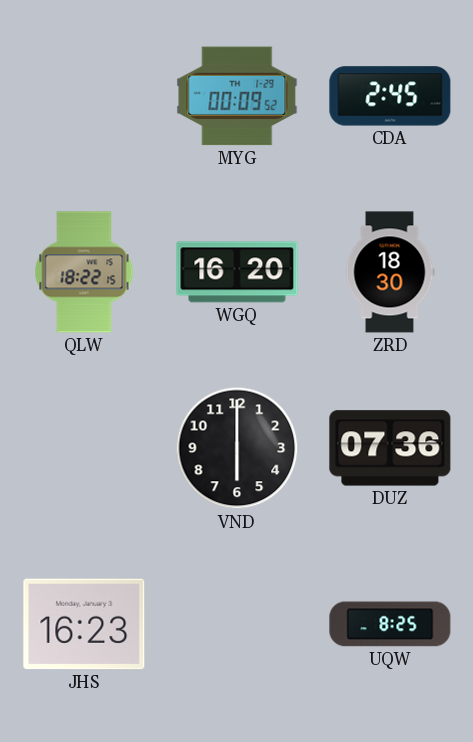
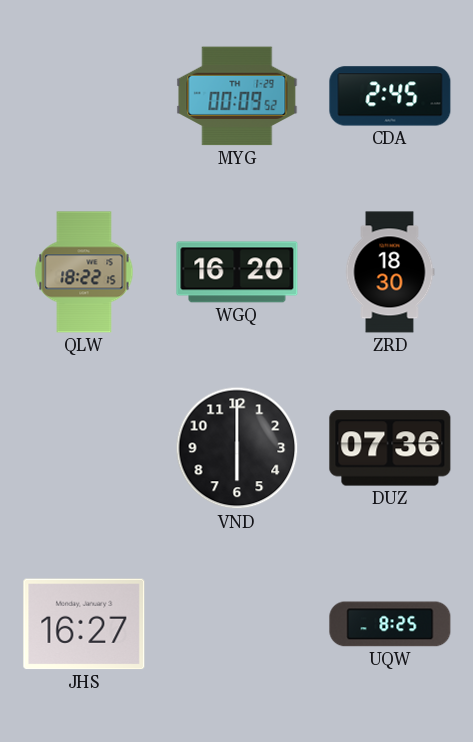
JHS: 16:23 -> 16:27 (84, 624)
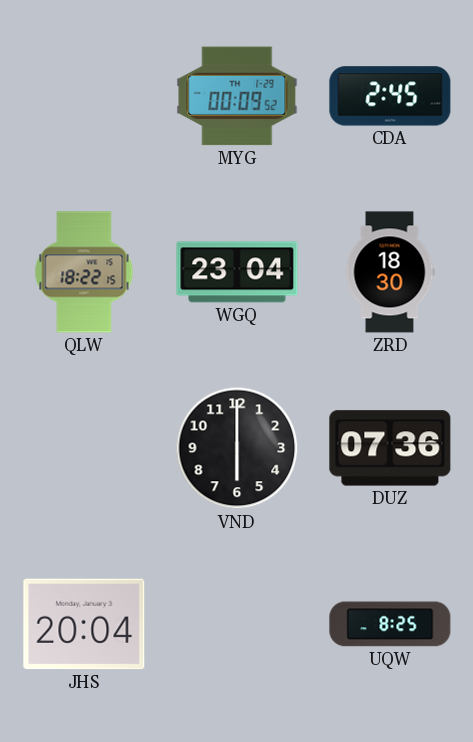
WGQ: 16:20 -> 23:04 (237, 272)
JHS: 16:27 -> 20:04 (84, 624)
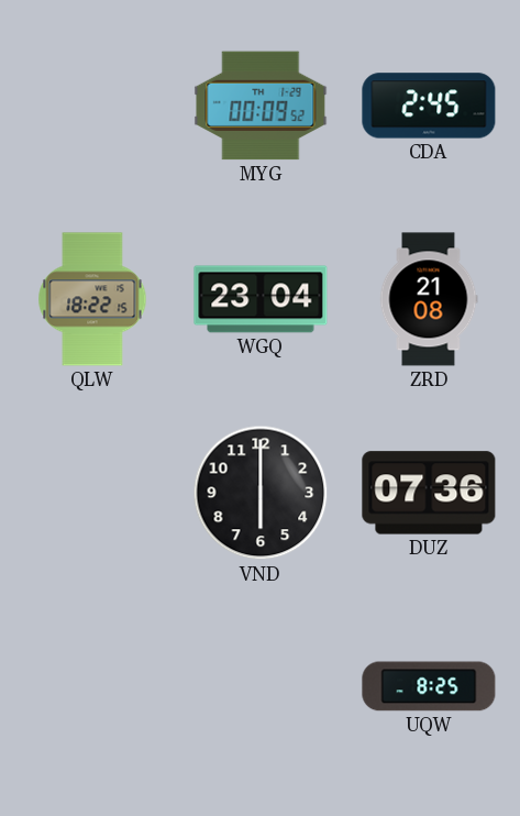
ZRD: 18:30 -> 21:08 (429, 299)
JHS: 20:04 -> none (84, 624)
